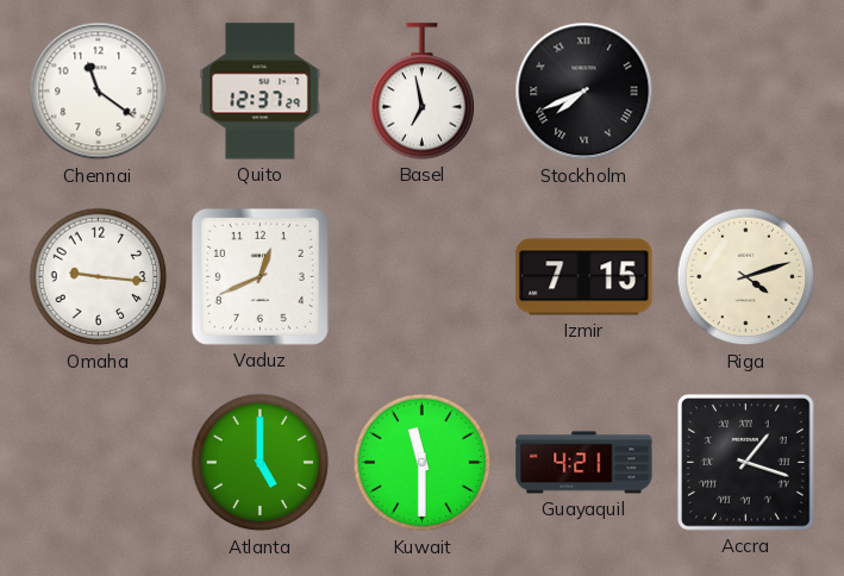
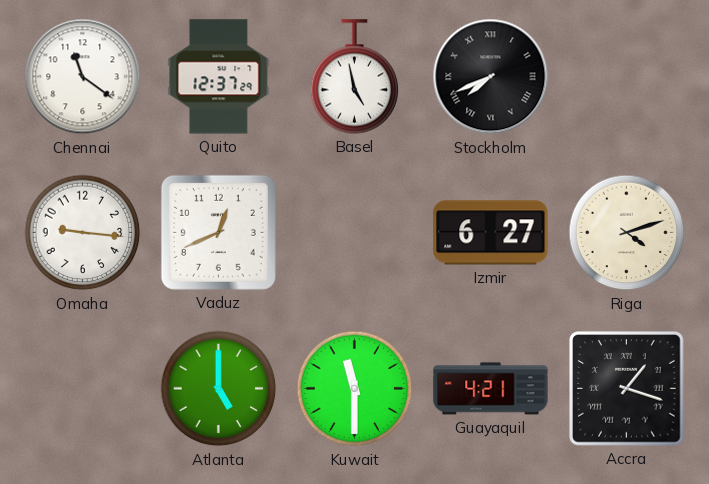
Basel: 6:58 -> 4:58 (355, 77)
Izmir: 7:15 -> 6:27 (491, 233)
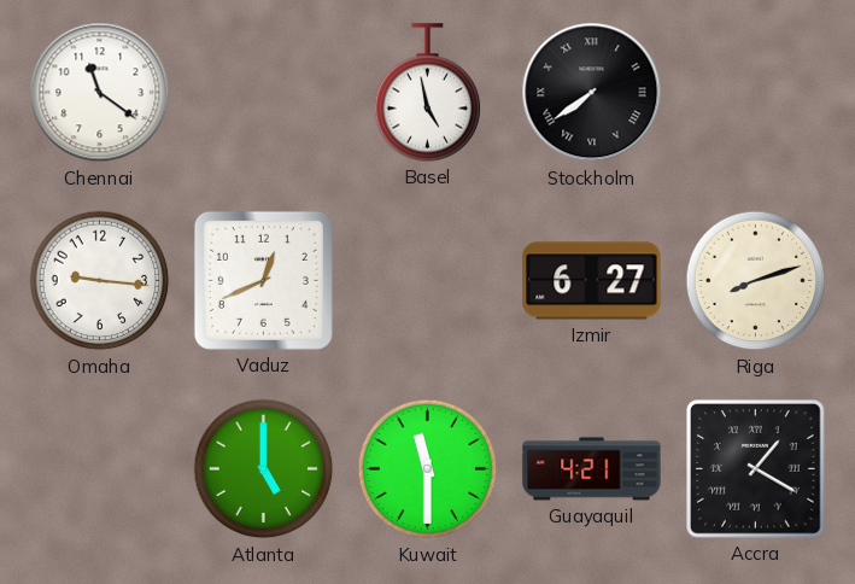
Quito: 12:37 -> none (219, 77)
Stockholm: 7:41 -> 7:39 (592, 93)
Riga: 4:12 -> 8:12 (756, 281)
Accra: 1:18 -> 1:20 (756, 469)
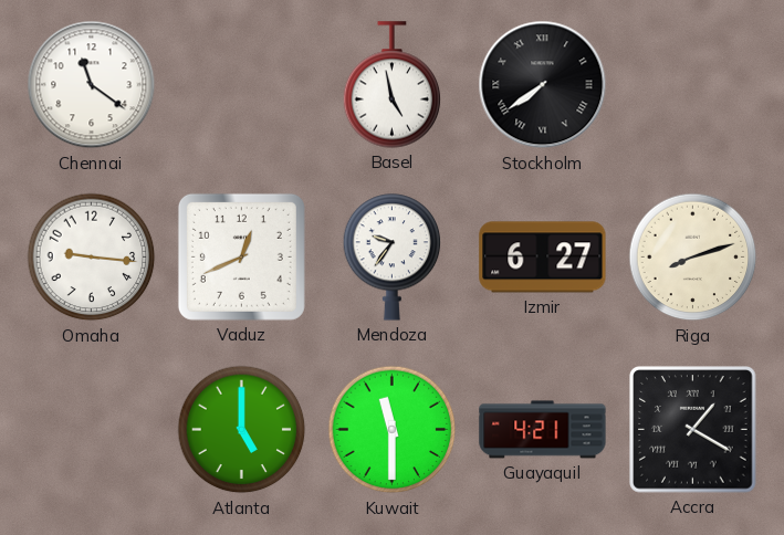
Mendoza: none -> 9:36 (393, 258)
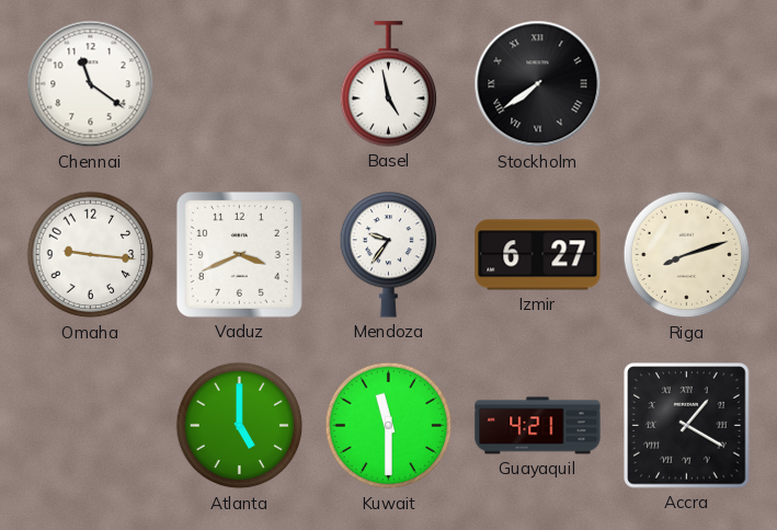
Vaduz: 12:41 -> 3:41 (239, 254)
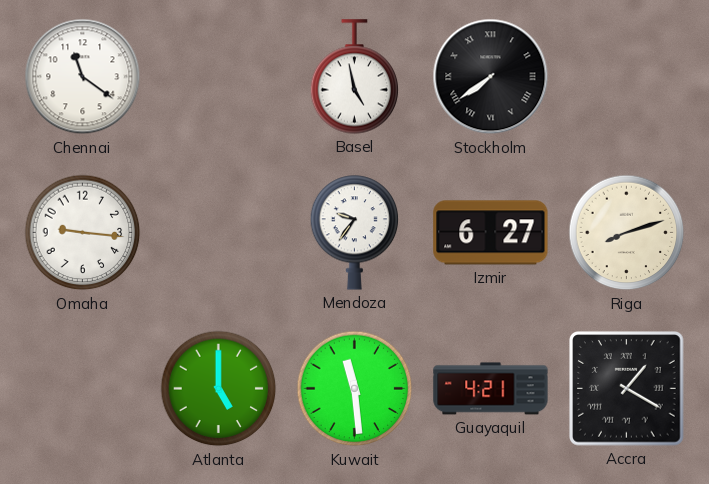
Vaduz: 3:41 -> none (239, 254)
Kuwait: 11:30 -> 11:29 (355, 389)
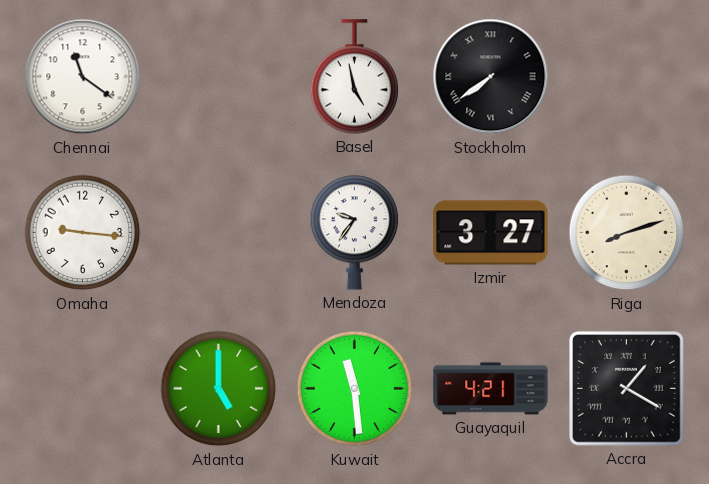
Izmir: 6:27 -> 3:27 (491, 233)
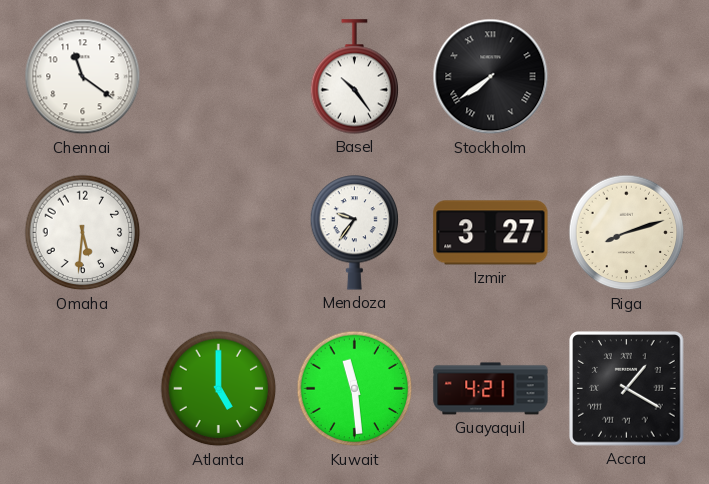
Basel: 4:58 -> 10:24 (355, 77)
Omaha: 9:16 -> 5:31 (83, 233)
